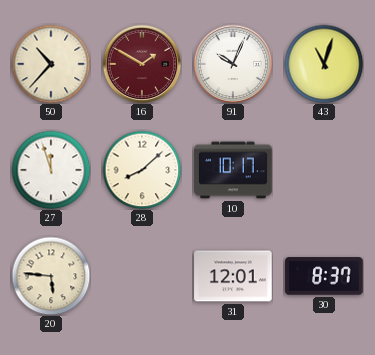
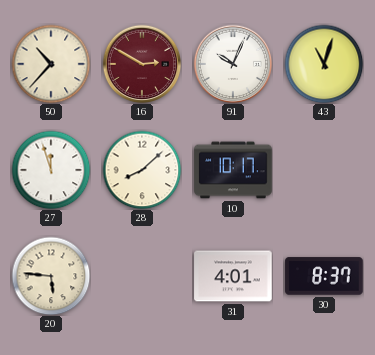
16: 1:50 -> 2:50 (142, 64)
31: 12:01 -> 4:01 (233, 276)
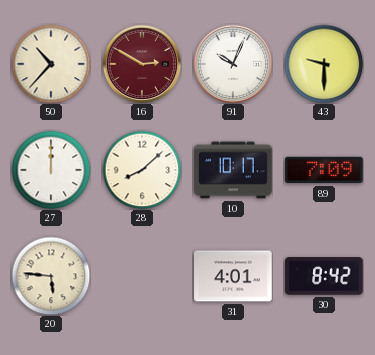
43: 11:03 -> 9:30 (324, 64)
27: 11:57 -> 12:00 (51, 170)
89: none -> 7:09 (324, 170)
30: 8:37 -> 8:42 (324, 276)
